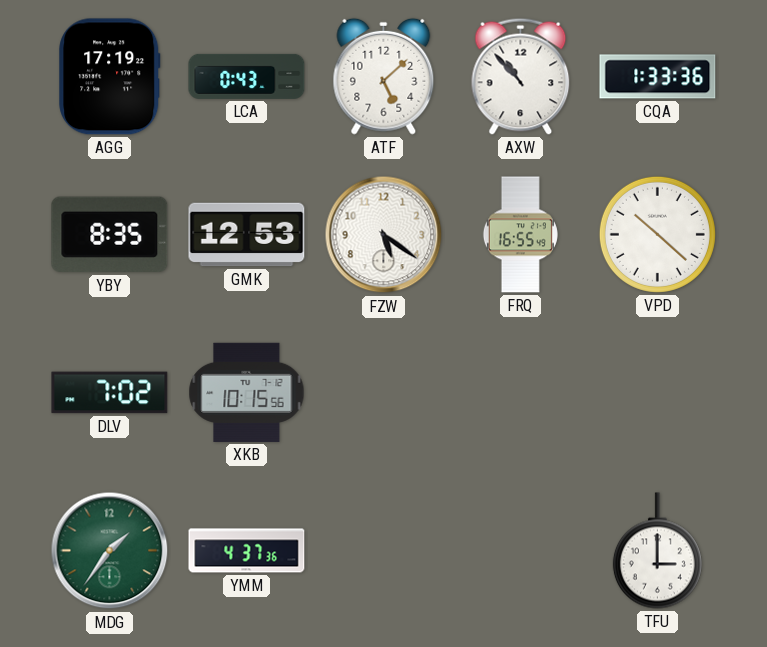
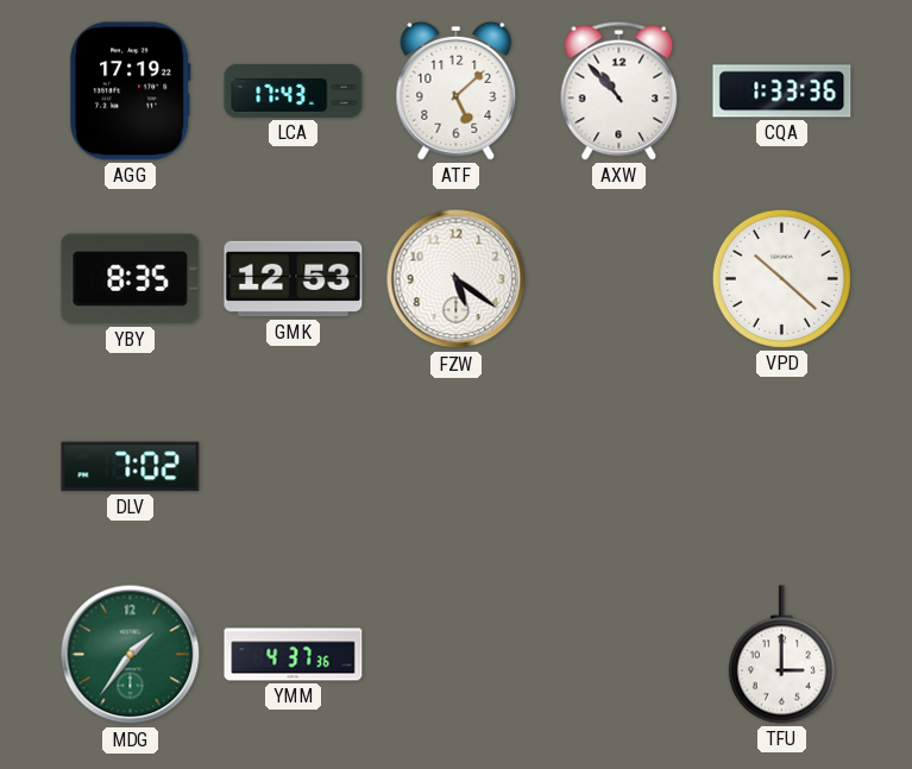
LCA: 0:43 -> 17:43 (294, 90)
FRQ: 16:55 -> none (520, 235)
XKB: 10:15 -> none (247, 392)
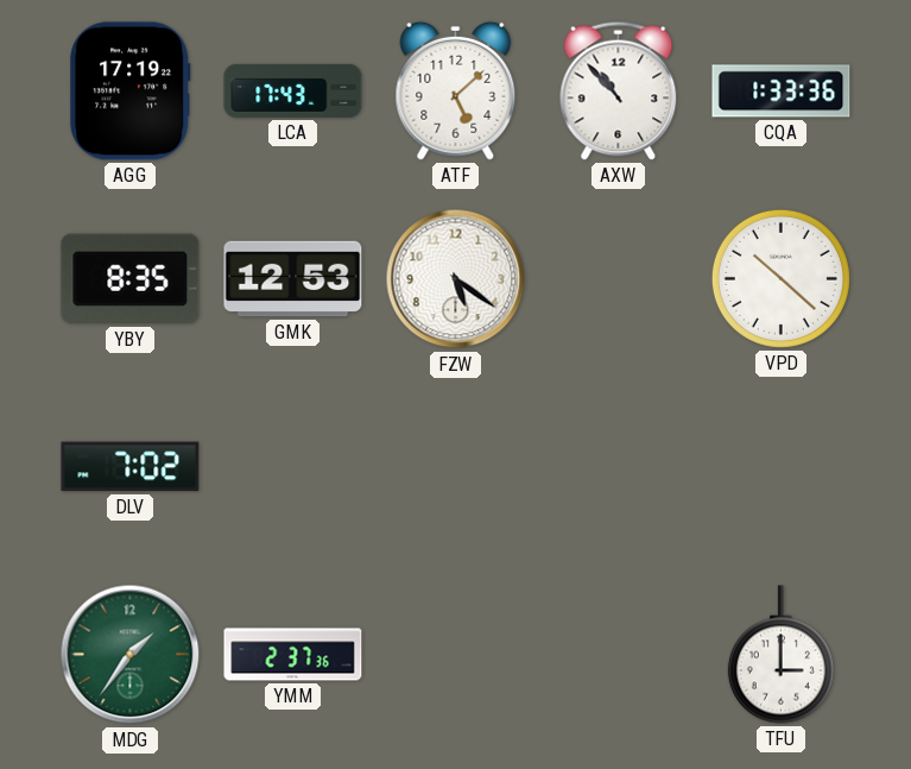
YMM: 4:37 -> 2:37 (293, 655)
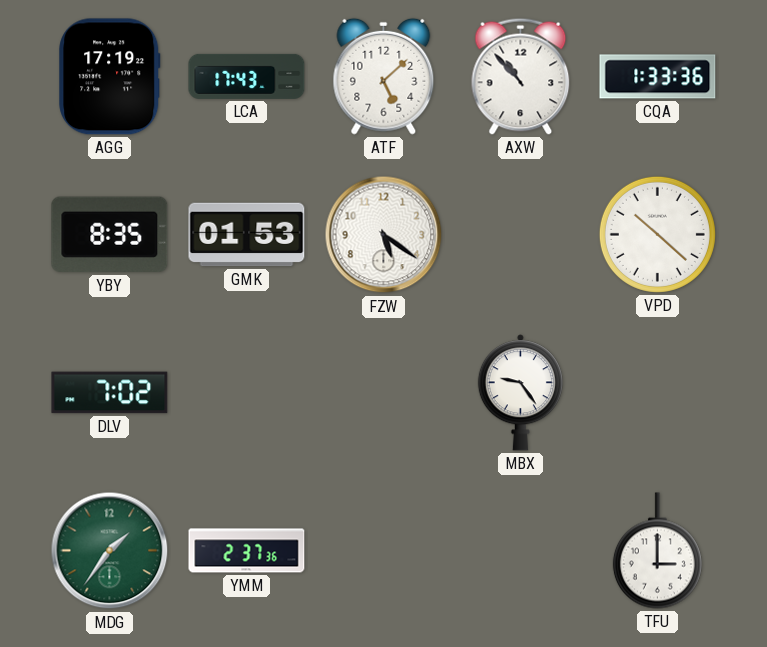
GMK: 12:53 -> 01:53 (247, 235)
MBX: none -> 9:24 (520, 393)
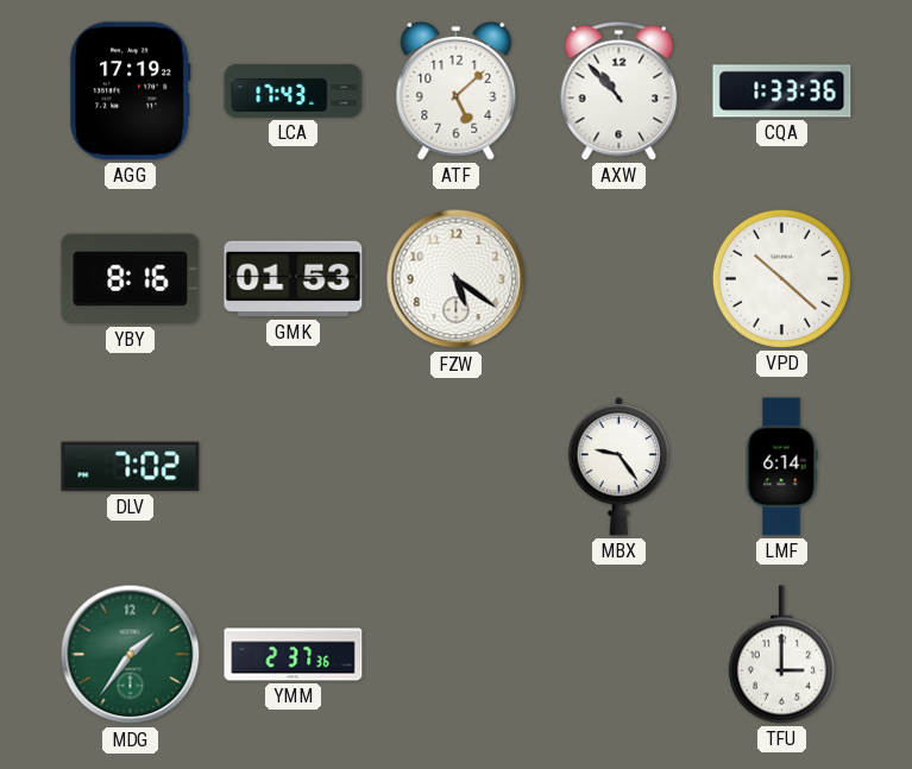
YBY: 8:35 -> 8:16 (131, 279)
LMF: none -> 6:14 (781, 467)
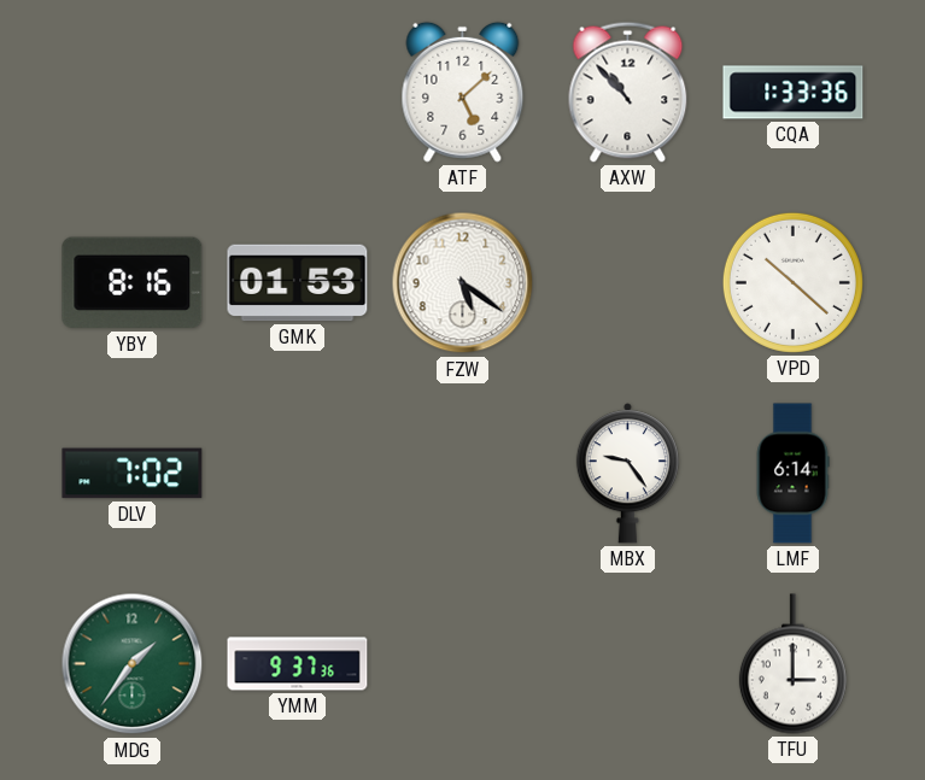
AGG: 17:19 -> none (131, 92)
LCA: 17:43 -> none (294, 90)
YMM: 2:37 -> 9:37 (298, 664)
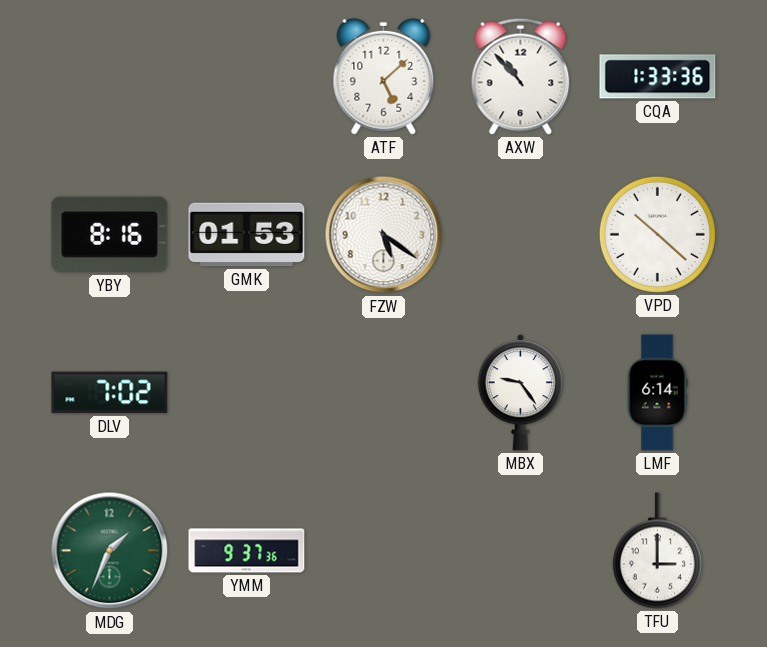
MDG: 1:36 -> 1:34 (110, 551)
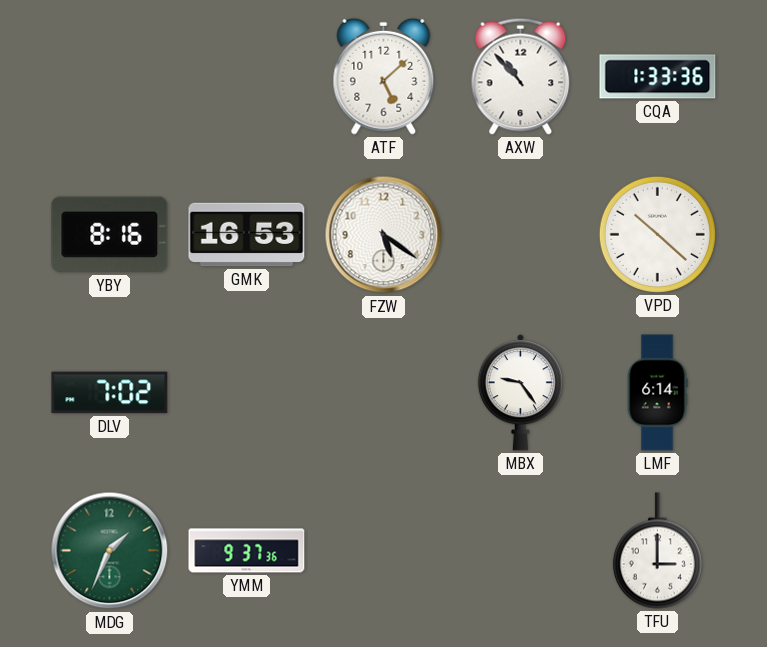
GMK: 01:53 -> 16:53 (247, 235)
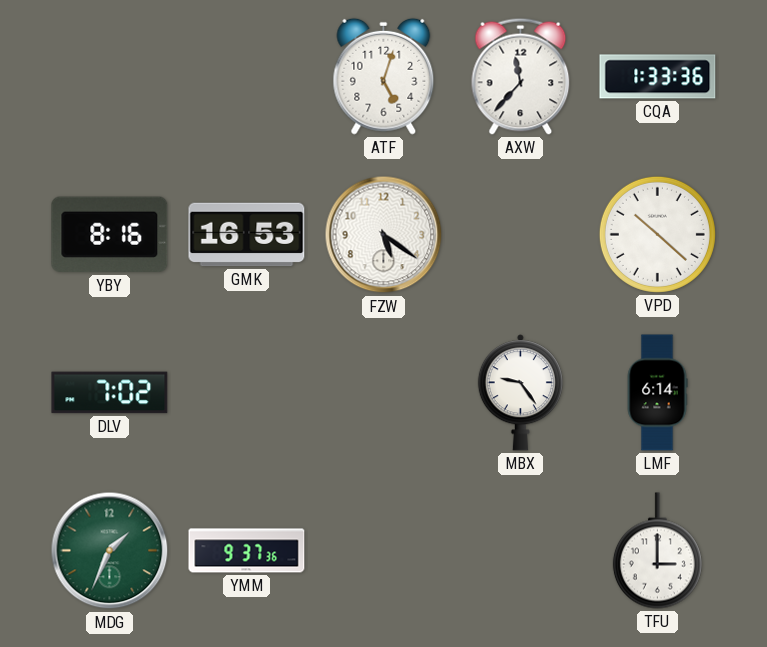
ATF: 5:08 -> 5:03 (384, 76)
AXW: 10:53 -> 11:37 (521, 76)
